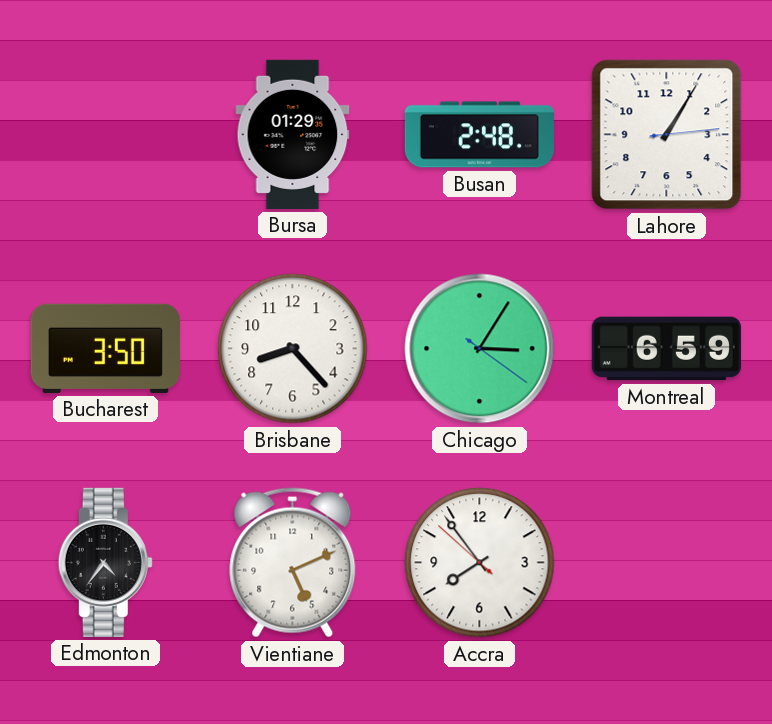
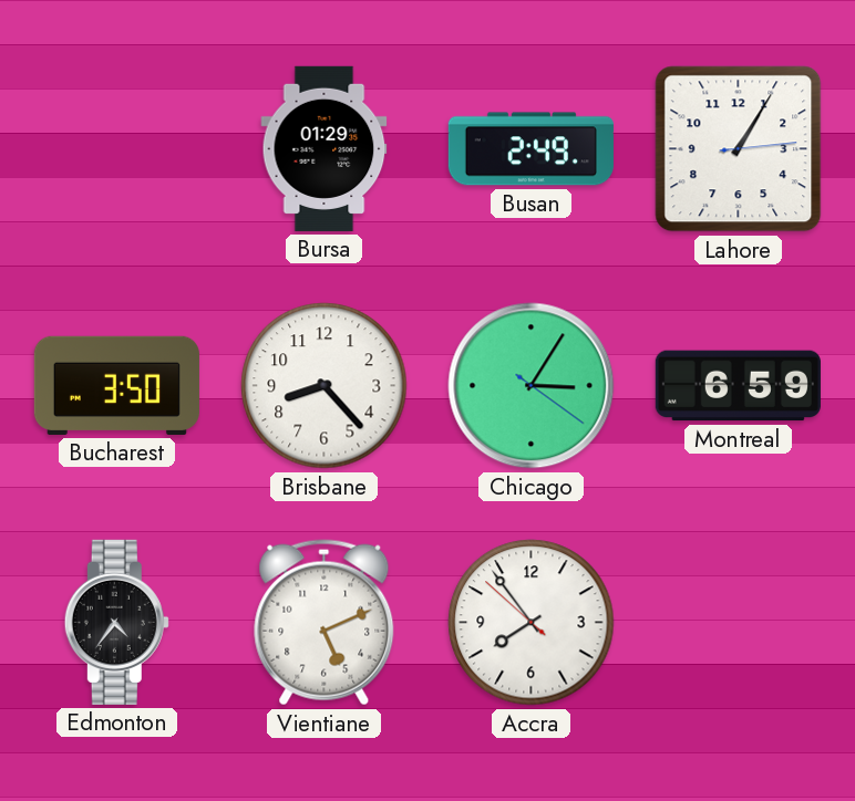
Busan: 2:48 -> 2:49 (530, 149)
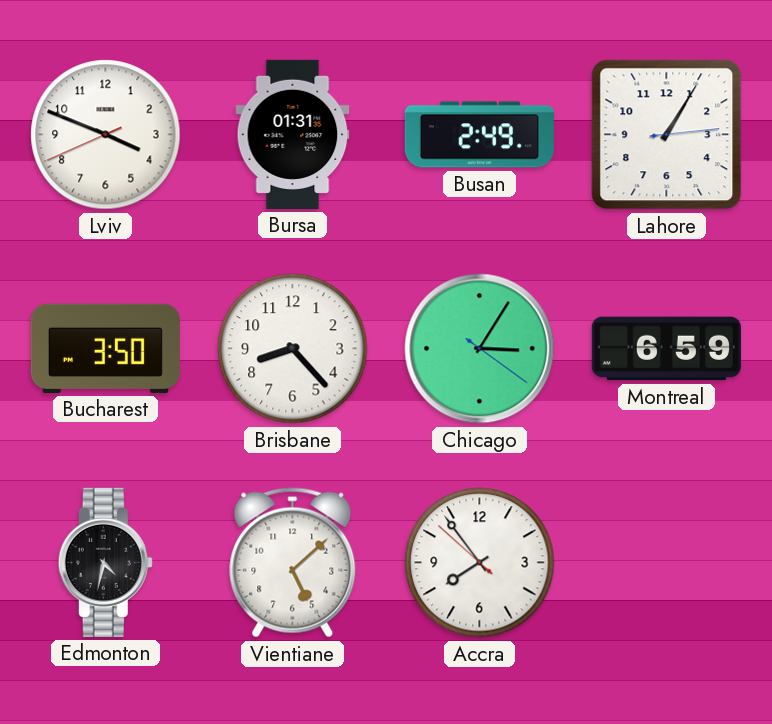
Lviv: none -> 3:48 (106, 135)
Bursa: 01:29 -> 01:31 (293, 134)
Edmonton: 4:36 -> 4:32 (105, 562)
Vientiane: 5:11 -> 5:08 (293, 563)
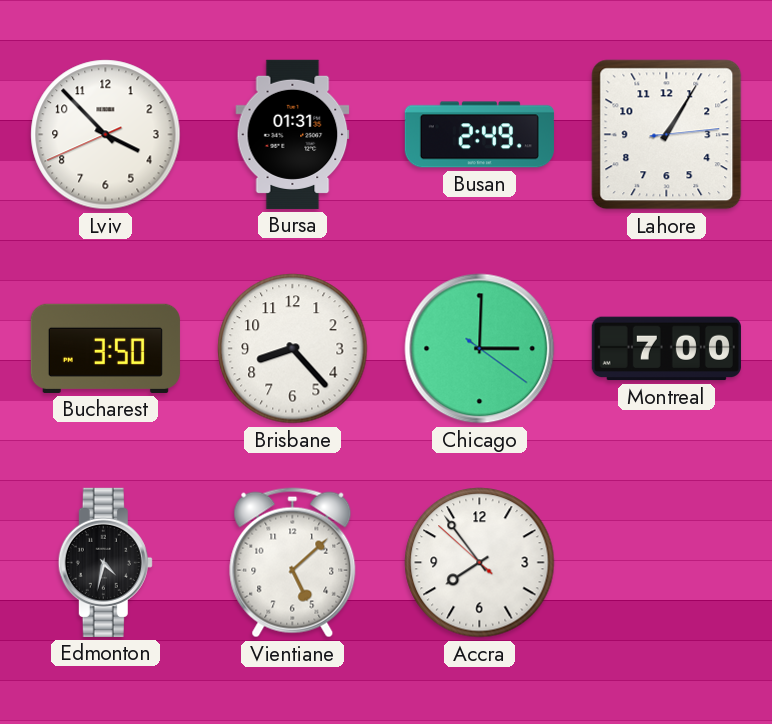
Lviv: 3:48 -> 3:52 (106, 135)
Chicago: 3:05 -> 3:00 (480, 349)
Montreal: 6:59 -> 7:00 (666, 349)
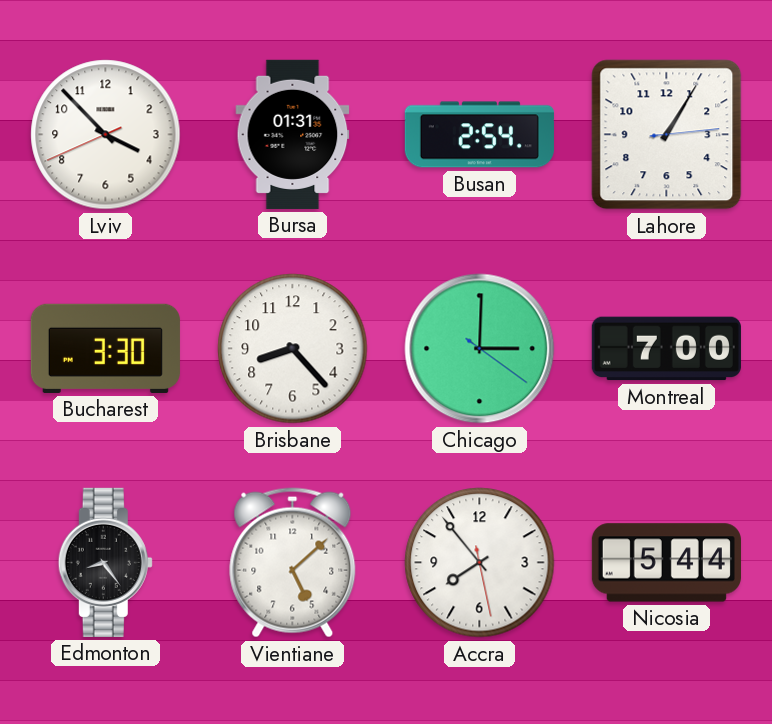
Busan: 2:49 -> 2:54 (479, 135)
Bucharest: 3:50 -> 3:30 (105, 348)
Edmonton: 4:32 -> 8:24 (105, 562)
Accra: 7:53:52 -> 7:53:28 (480, 563)
Nicosia: none -> 5:44 (666, 563)
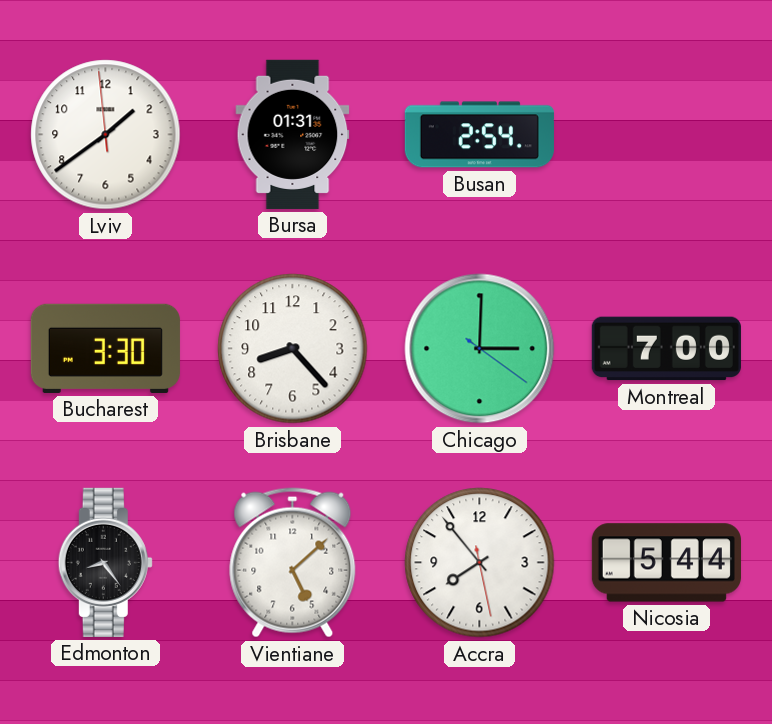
Lviv: 3:52 -> 1:38 (106, 135)
Lahore: 1:05 -> none (667, 135)
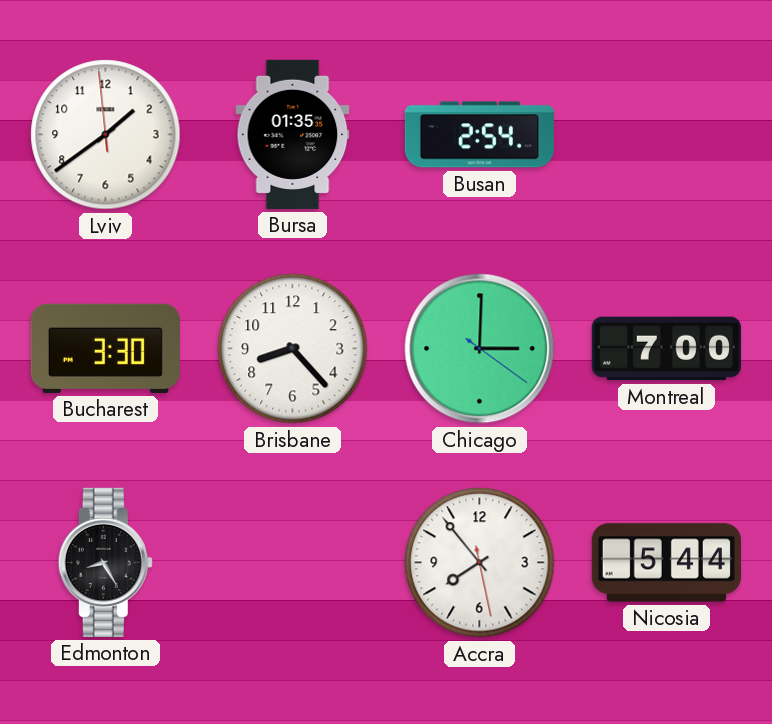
Bursa: 01:31 -> 01:35 (293, 134)
Edmonton: 8:24 -> 8:25 (105, 562)
Vientiane: 5:08 -> none (293, 563)
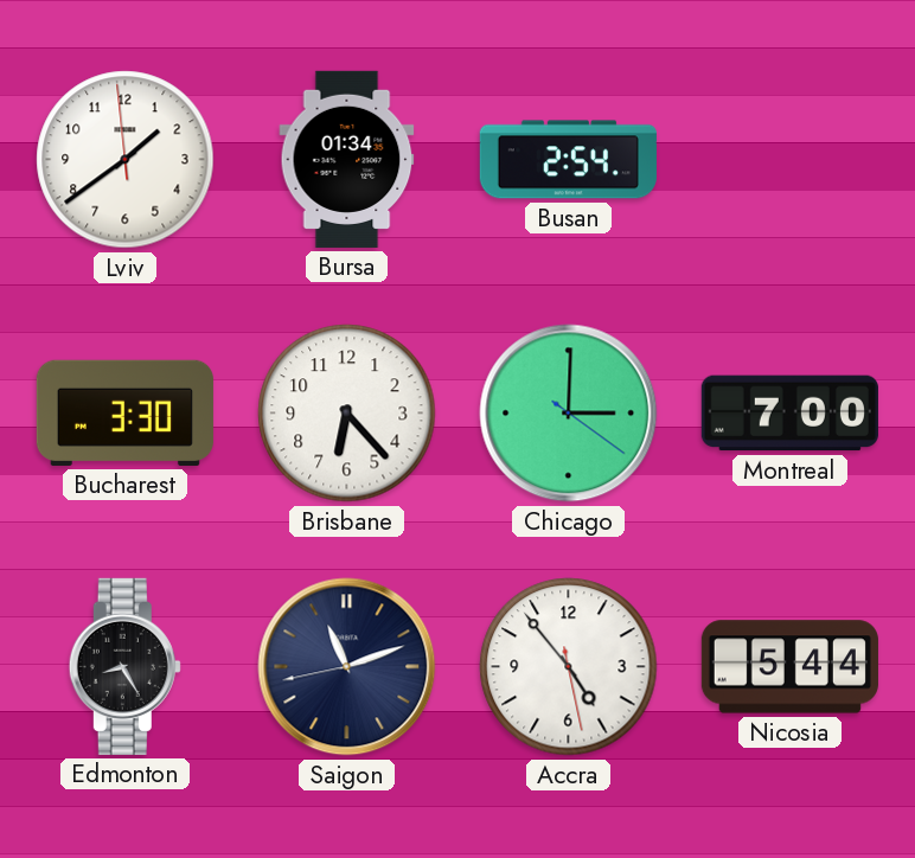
Bursa: 01:35 -> 01:34 (347, 159)
Brisbane: 8:23 -> 6:23 (347, 414)
Saigon: none -> 11:11 (347, 667)
Accra: 7:53 -> 4:53 (569, 667)
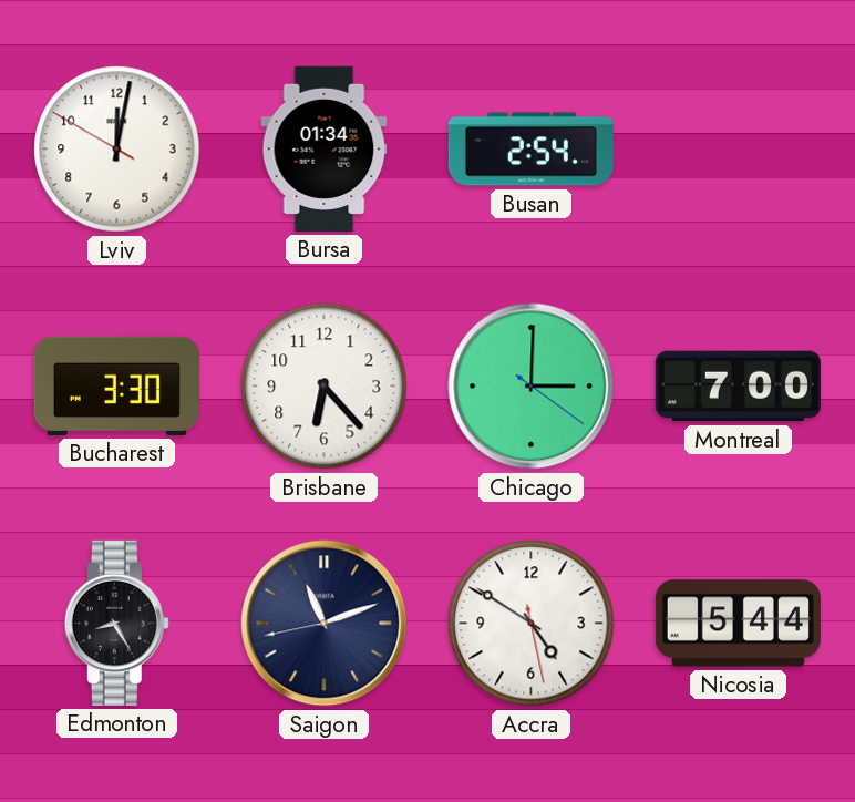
Lviv: 1:38 -> 12:01 (117, 150)
Accra: 4:53 -> 4:50 (532, 624)
